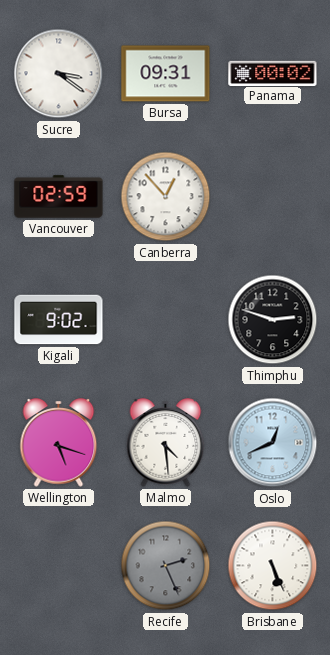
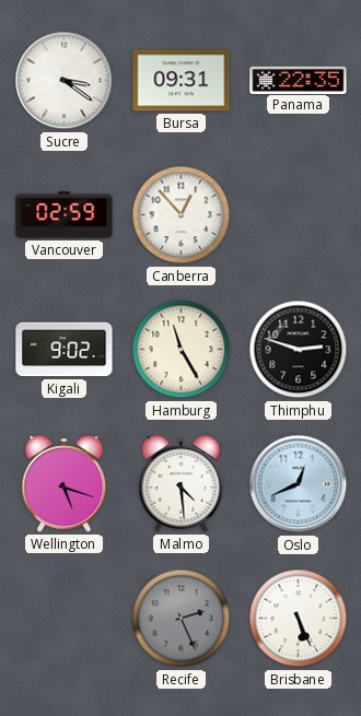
Panama: 00:02 -> 22:35 (299, 80)
Hamburg: none -> 11:25 (182, 350)
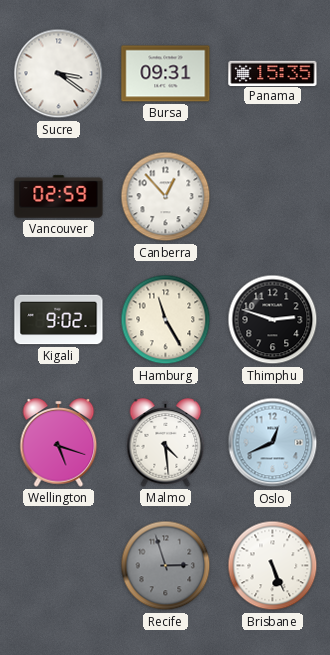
Panama: 22:35 -> 15:35 (273, 73)
Recife: 2:26 -> 2:57 (166, 566)
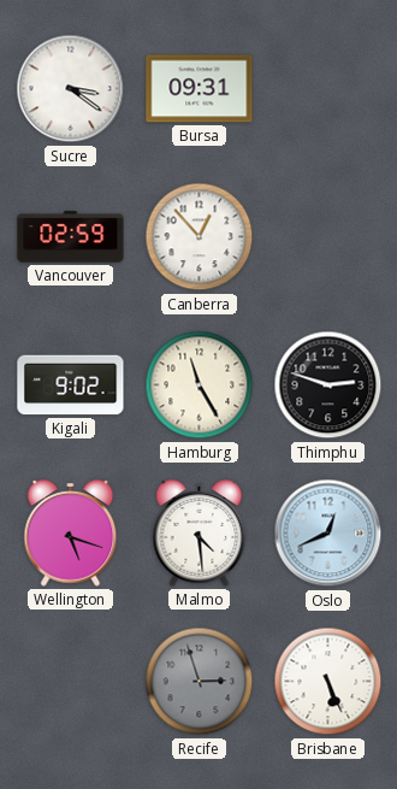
Panama: 15:35 -> none (273, 73)
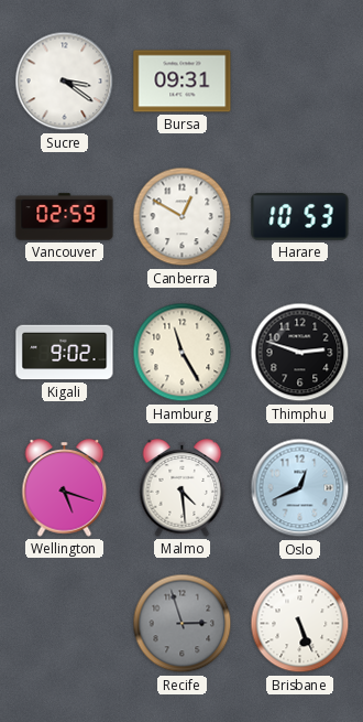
Canberra: 12:53 -> 12:50 (183, 217)
Harare: none -> 10:53 (300, 217)
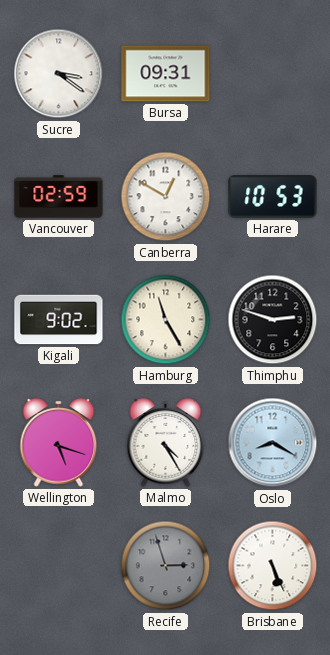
Malmo: 4:29 -> 4:25 (166, 443)
Oslo: 12:41 -> 8:20 (273, 443)
